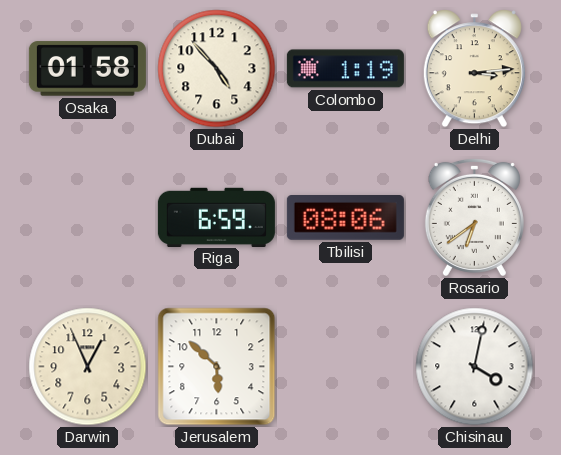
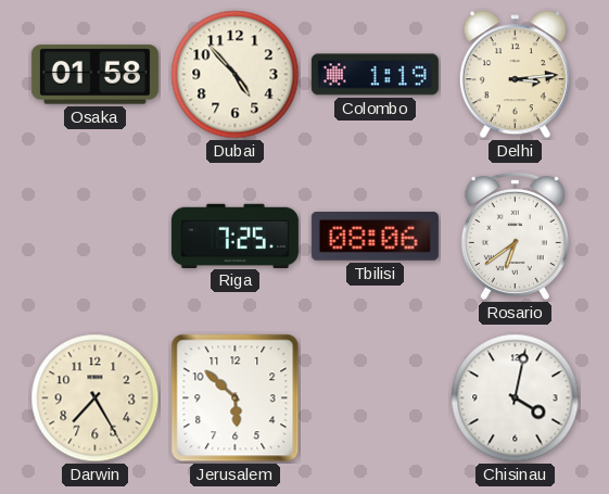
Riga: 6:59 -> 7:25 (234, 236)
Darwin: 12:56 -> 7:25 (96, 398)
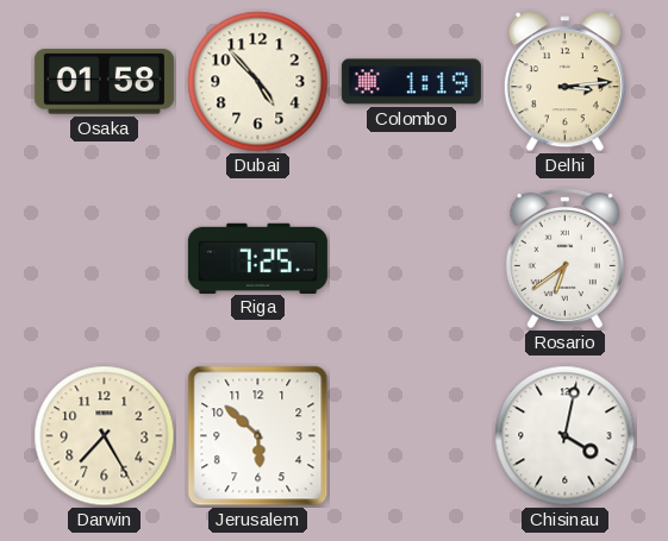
Tbilisi: 08:06 -> none (375, 237)
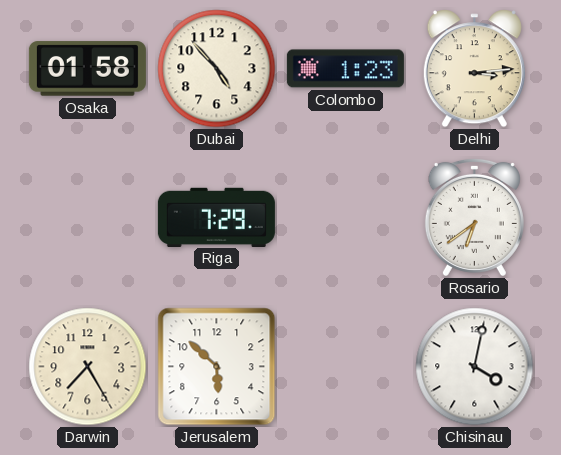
Colombo: 1:19 -> 1:23 (345, 69)
Riga: 7:25 -> 7:29 (216, 217)
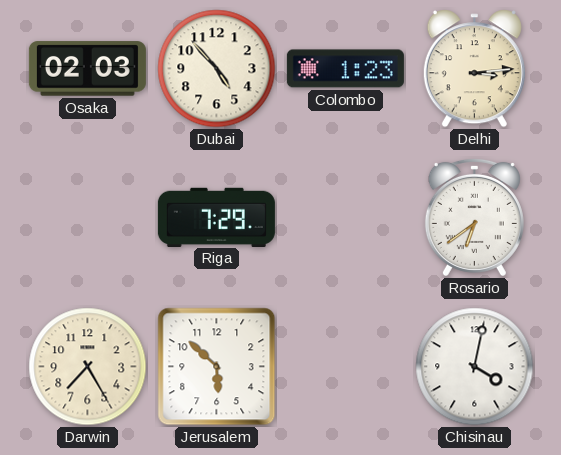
Osaka: 01:58 -> 02:03 (87, 69)
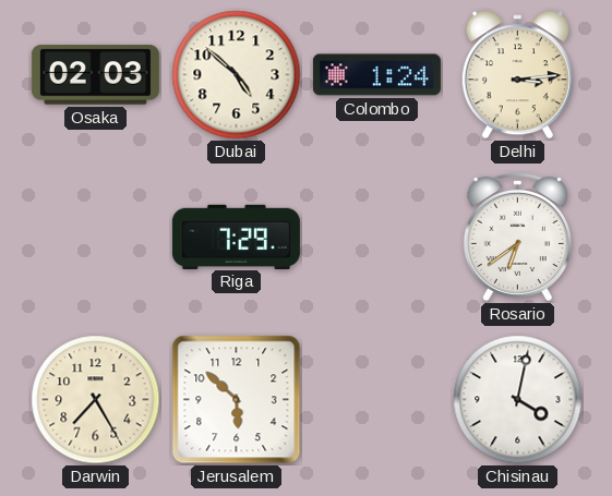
Dubai: 4:53 -> 4:52 (237, 75)
Colombo: 1:23 -> 1:24 (376, 75)
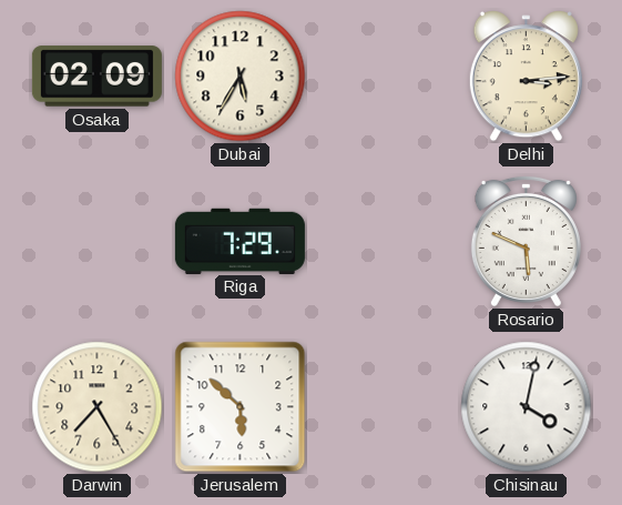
Osaka: 02:03 -> 02:09 (96, 77)
Dubai: 4:52 -> 5:35 (241, 77)
Colombo: 1:24 -> none (376, 75)
Rosario: 6:39 -> 5:49 (526, 241)
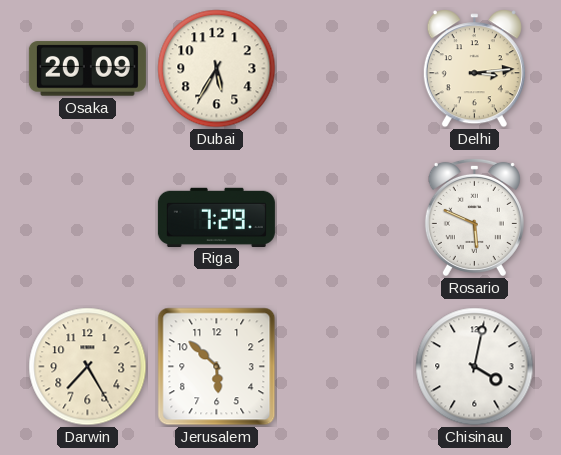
Osaka: 02:09 -> 20:09 (87, 69)
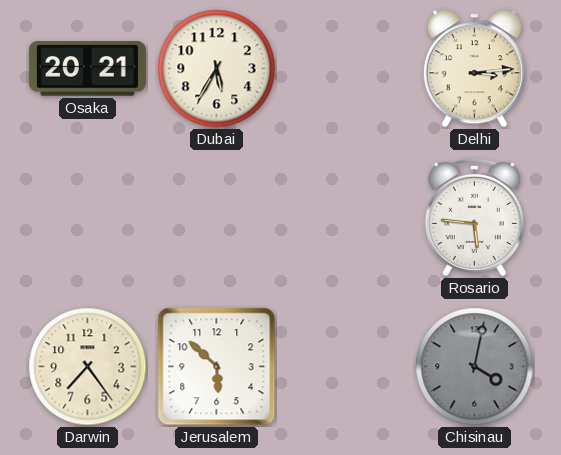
Osaka: 20:09 -> 20:21 (87, 69)
Riga: 7:29 -> none (216, 217)
Rosario: 5:49 -> 5:46 (474, 217)
Darwin: 7:25 -> 7:24 (88, 367)
Chisinau dial: white -> grey (475, 367)
